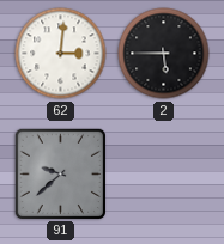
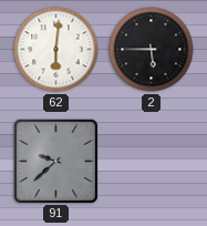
62: 3:01 -> 6:01 (56, 50)
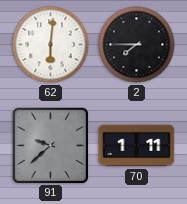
2: 5:45 -> 7:45 (137, 45)
70: none -> 1:11 (137, 146)
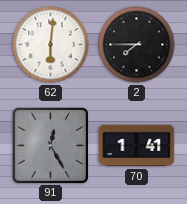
91: 9:38 -> 12:25 (50, 145)
70: 1:11 -> 1:41 (137, 146)
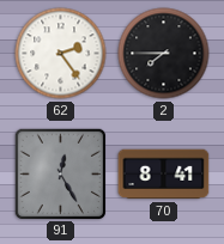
62: 6:01 -> 2:24 (61, 54)
70: 1:41 -> 8:41 (164, 175)
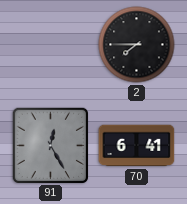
62: 2:24 -> none (61, 54)
70: 8:41 -> 6:41 (137, 146)
